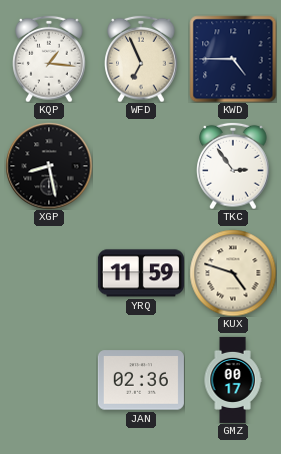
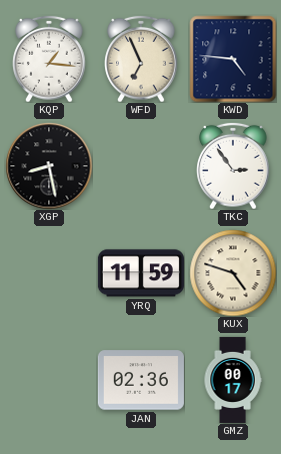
KWD: 4:45 -> 4:46 (233, 59)
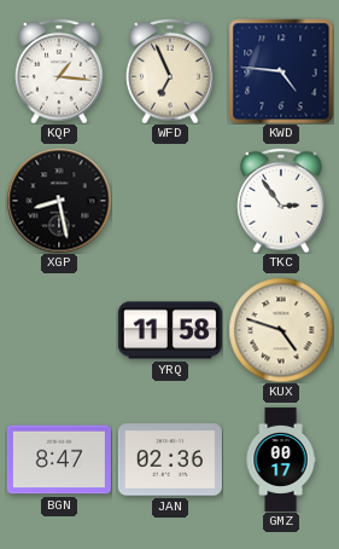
YRQ: 11:59 -> 11:58 (170, 330)
BGN: none -> 8:47 (59, 460)
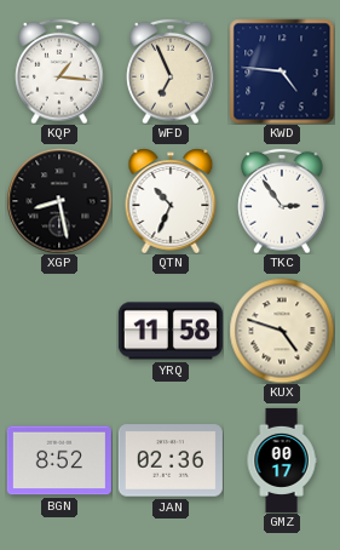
QTN: none -> 10:34 (171, 201)
BGN: 8:47 -> 8:52 (59, 460)
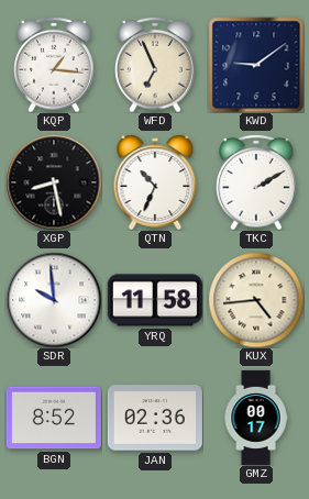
KWD: 4:46 -> 9:09 (256, 65)
TKC: 2:54 -> 2:10 (256, 182)
SDR: none -> 9:59 (54, 300)
KUX: 4:48 -> 4:44 (256, 300)
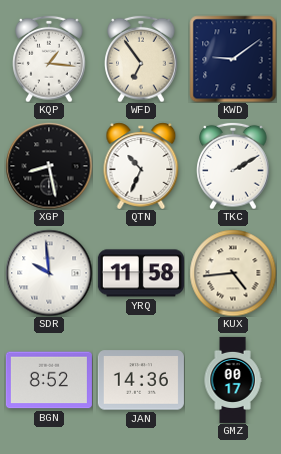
WFD: 6:56 -> 6:54 (141, 59)
JAN: 02:36 -> 14:36 (141, 380)
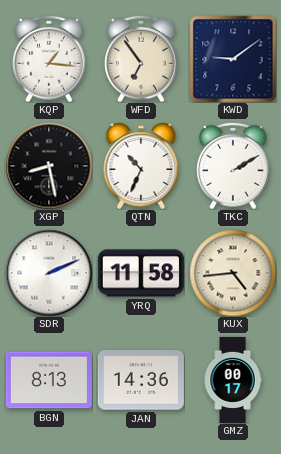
SDR: 9:59 -> 2:11 (49, 273)
BGN: 8:52 -> 8:13 (49, 380)
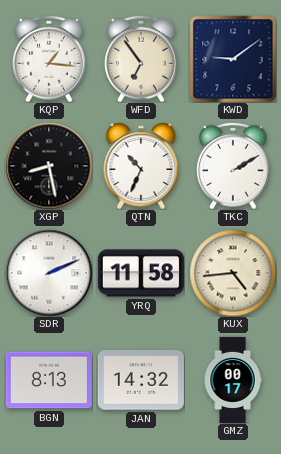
JAN: 14:36 -> 14:32 (141, 380)
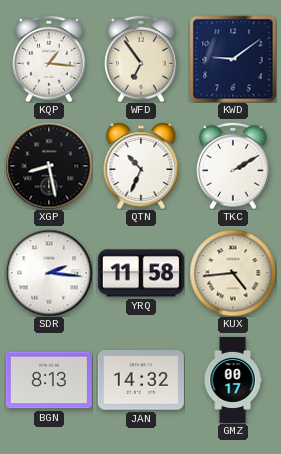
SDR: 2:11 -> 2:16 (49, 273)
